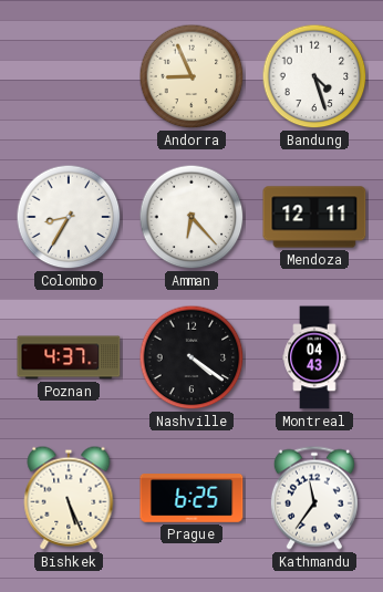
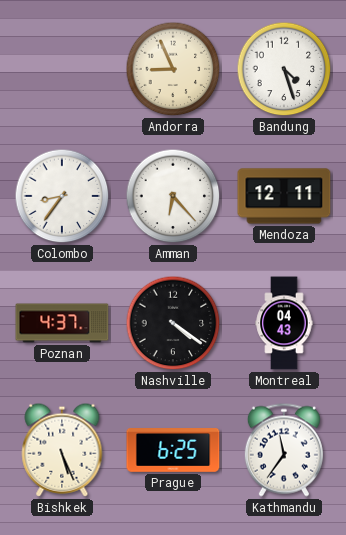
Colombo: 8:35 -> 8:36 (62, 196)
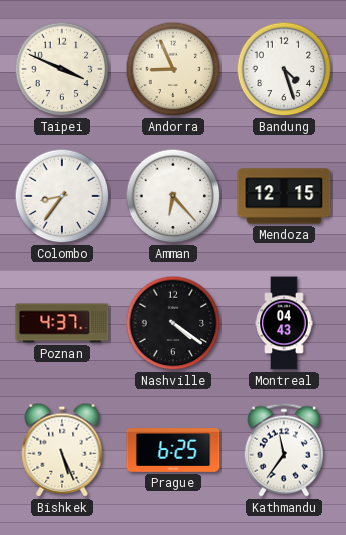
Taipei: none -> 3:49 (62, 69)
Mendoza: 12:11 -> 12:15 (284, 196)
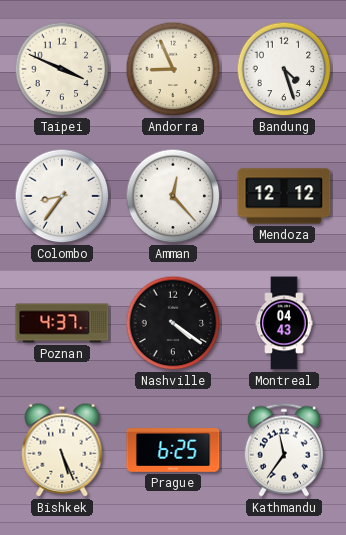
Amman: 6:23 -> 12:23 (173, 196)
Mendoza: 12:15 -> 12:12 (284, 196)
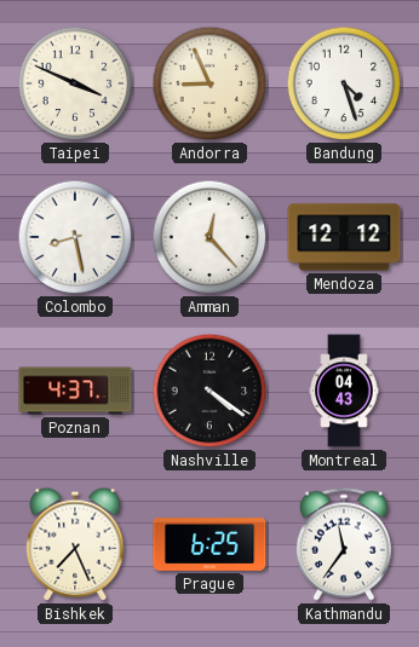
Colombo: 8:36 -> 8:28 (75, 237)
Bishkek: 5:26 -> 7:26 (75, 544)
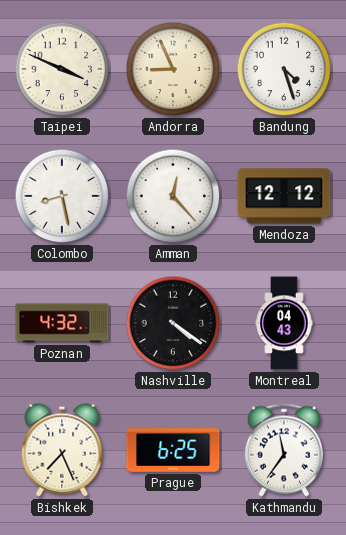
Poznan: 4:37 -> 4:32 (62, 323)
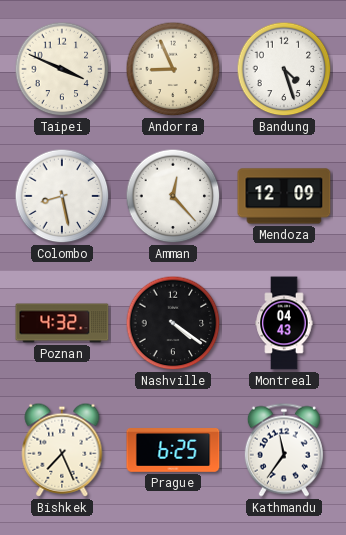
Mendoza: 12:12 -> 12:09 (284, 196)
